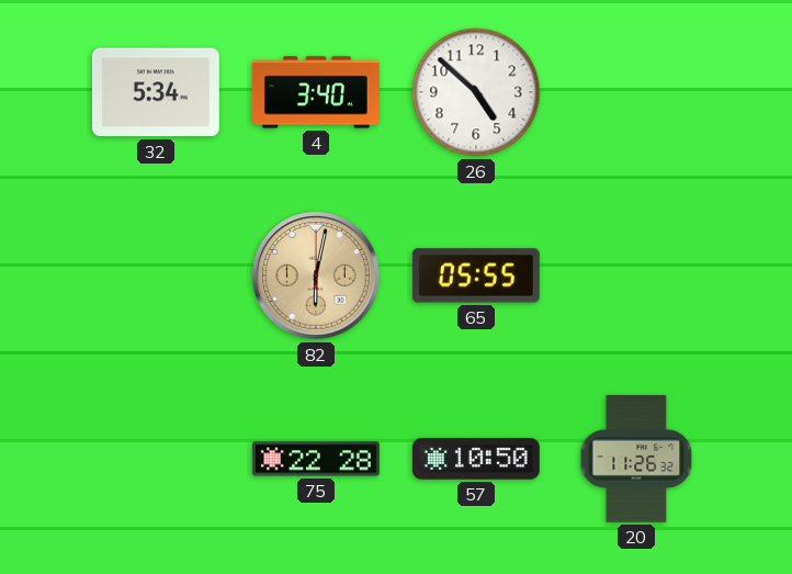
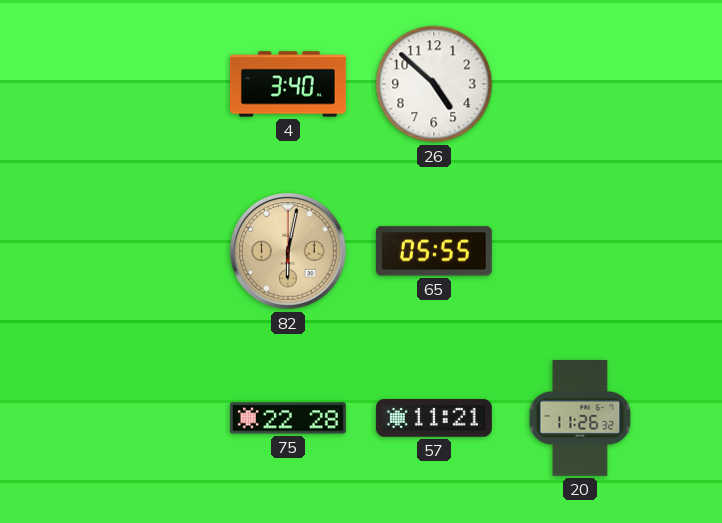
32: 5:34 -> none (156, 92)
57: 10:50 -> 11:21 (434, 418)
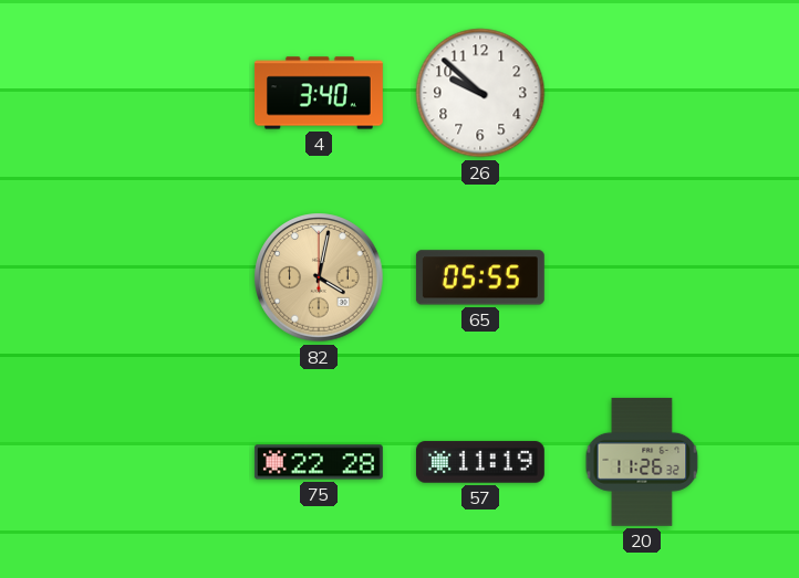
26: 4:52 -> 9:52 (480, 93)
82: 6:02 -> 4:02 (319, 277)
57: 11:21 -> 11:19 (480, 462)
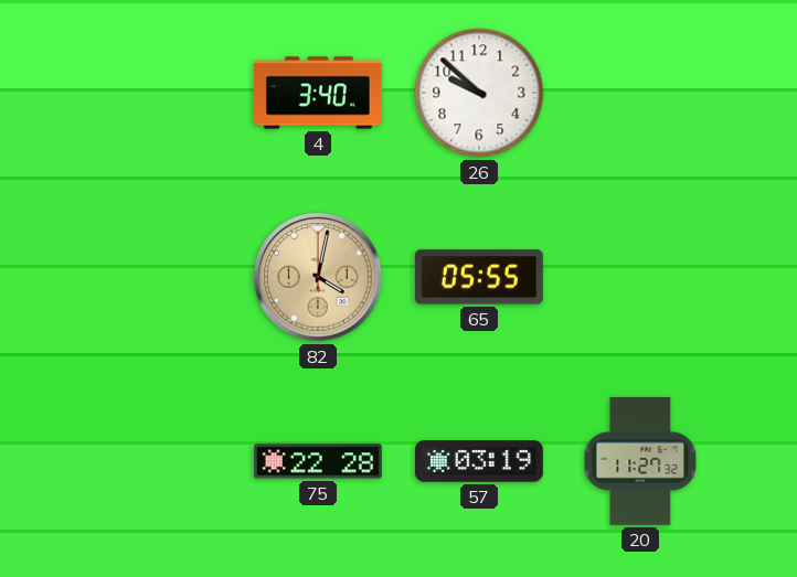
57: 11:19 -> 03:19 (479, 461)
20: 11:26 -> 11:27 (640, 461)
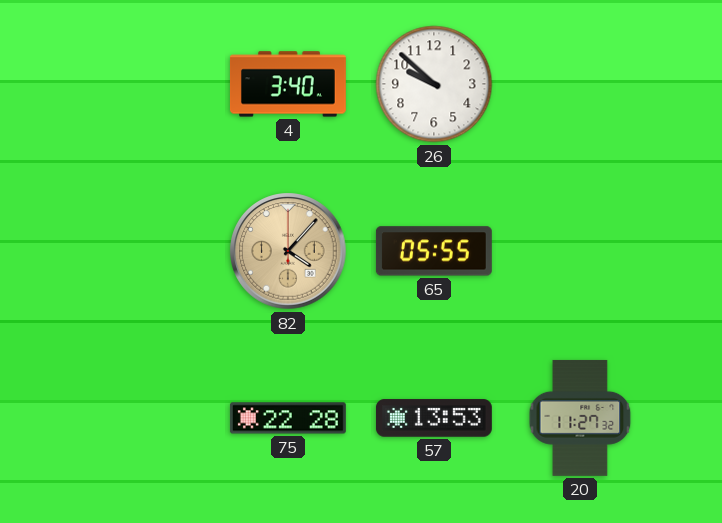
82: 4:02 -> 4:07 (288, 251)
57: 03:19 -> 13:53 (434, 418)
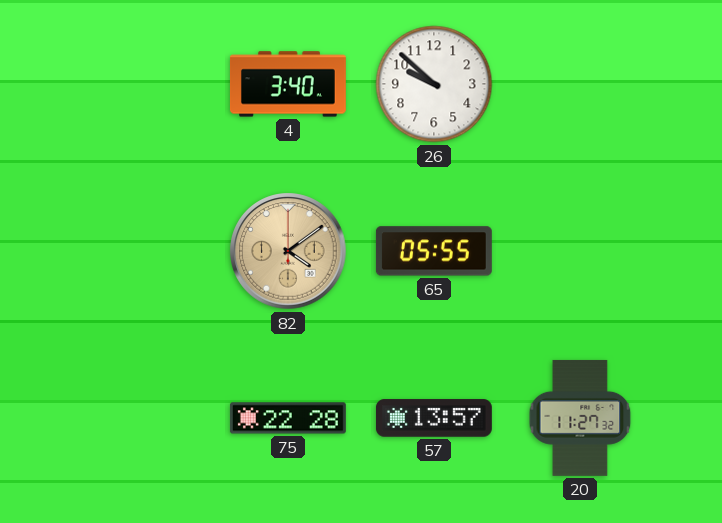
82: 4:07 -> 4:09 (288, 251)
57: 13:53 -> 13:57 (434, 418)
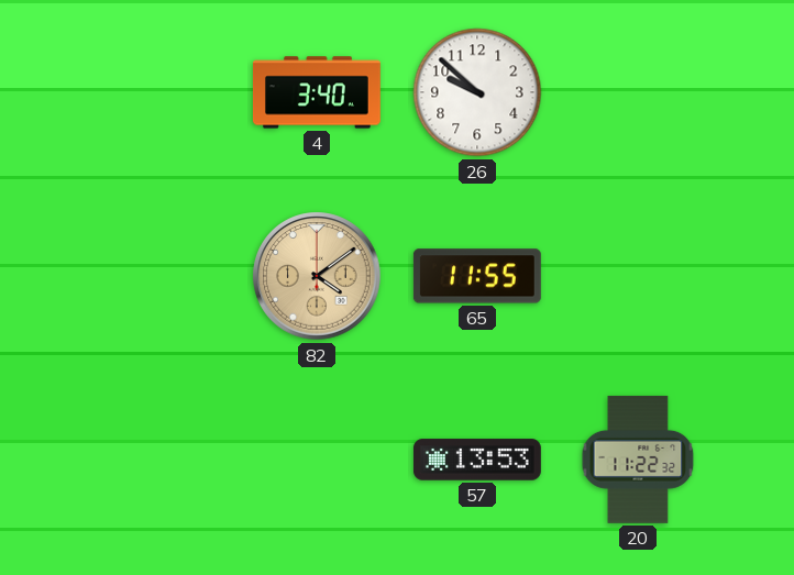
65: 05:55 -> 11:55 (477, 276)
75: 22:28 -> none (288, 418)
57: 13:57 -> 13:53 (477, 460)
20: 11:27 -> 11:22 (638, 460)
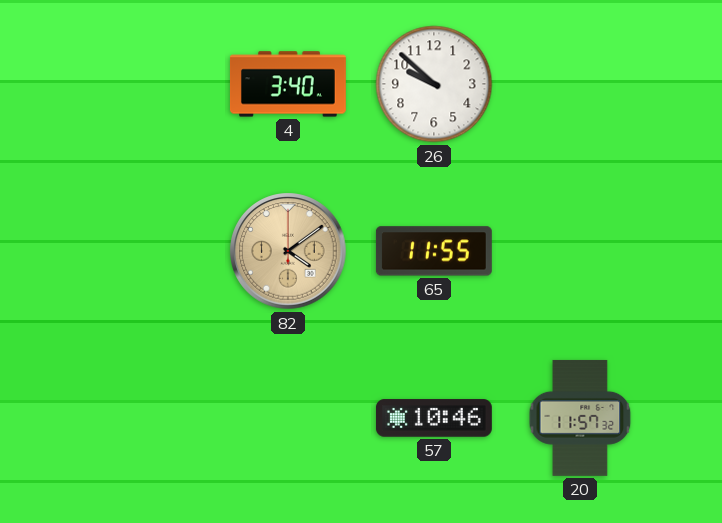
57: 13:53 -> 10:46 (434, 418)
20: 11:22 -> 11:57 (580, 418)
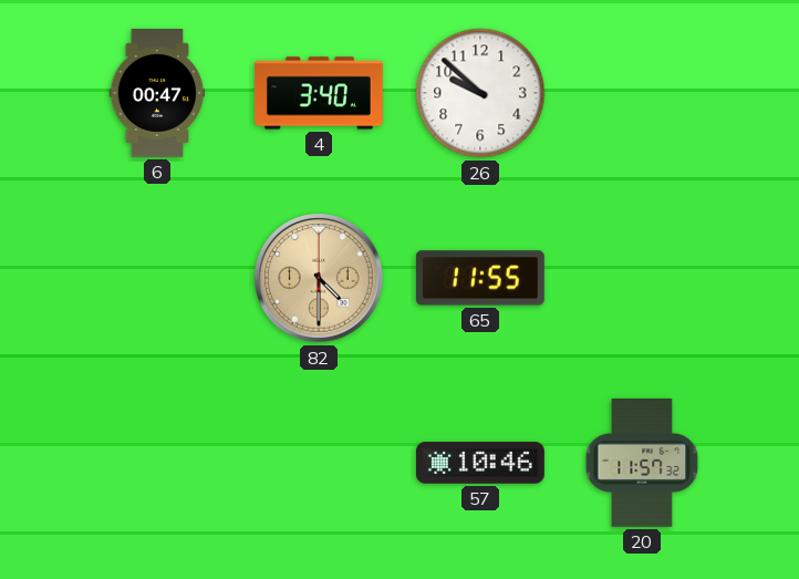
6: none -> 00:47 (157, 94)
82: 4:09 -> 4:30 (319, 278)
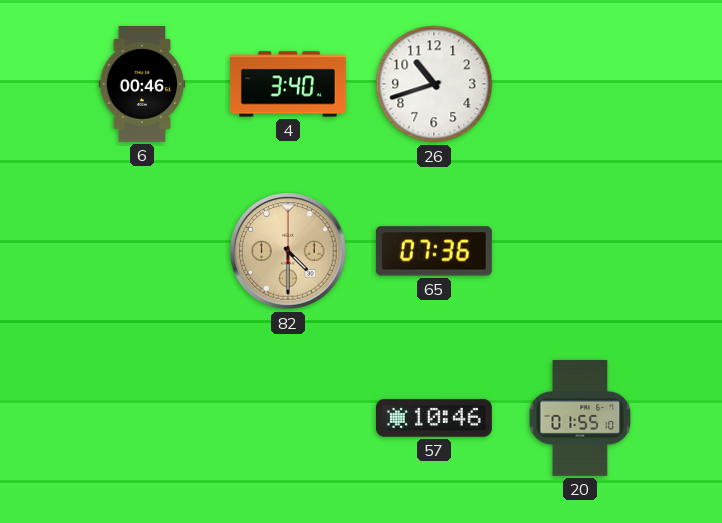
6: 00:47 -> 00:46 (142, 85)
26: 9:52 -> 10:42 (434, 84)
65: 11:55 -> 07:36 (434, 251)
20: 11:57 -> 01:55 (580, 418)
